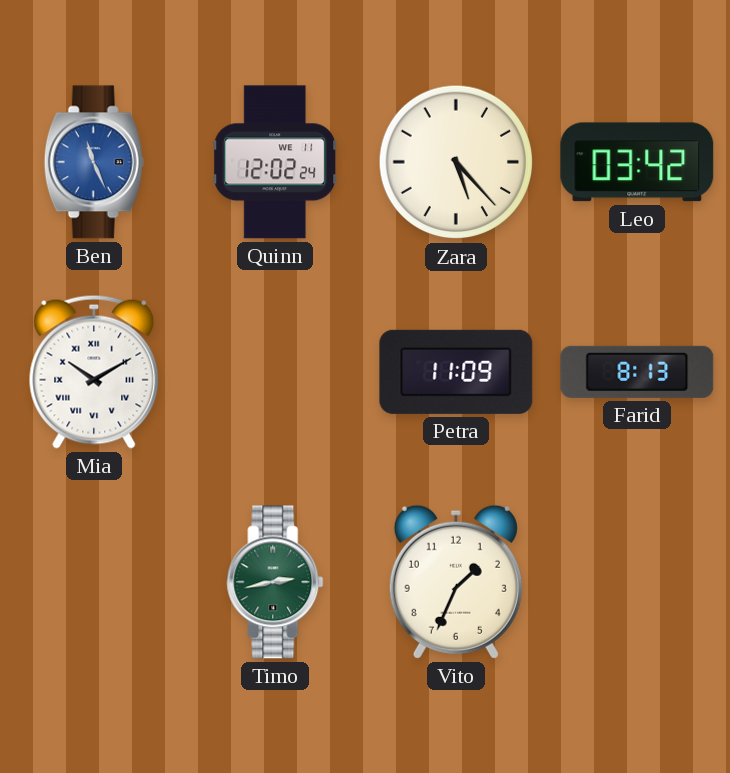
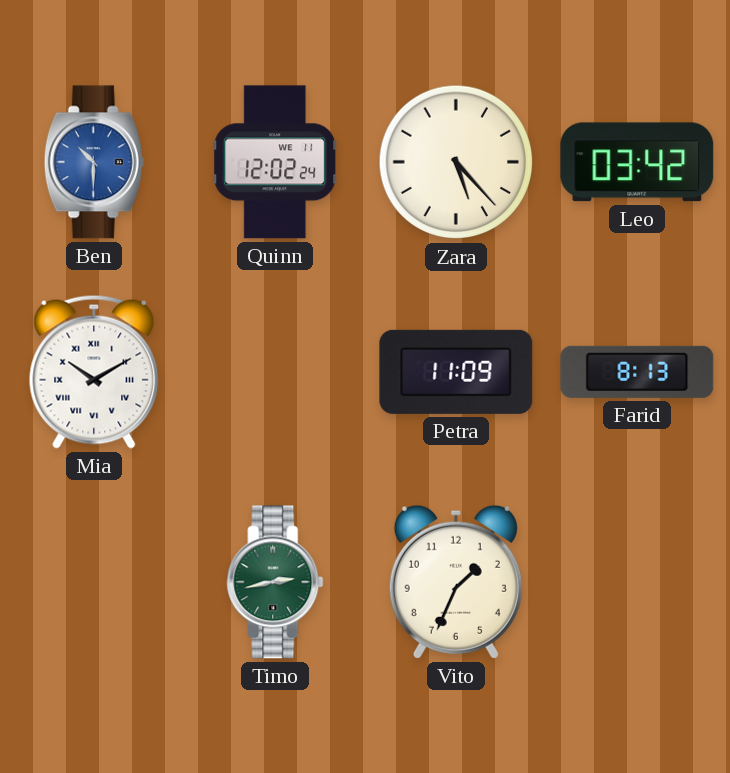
Ben: 11:26 -> 10:30 (94, 162)
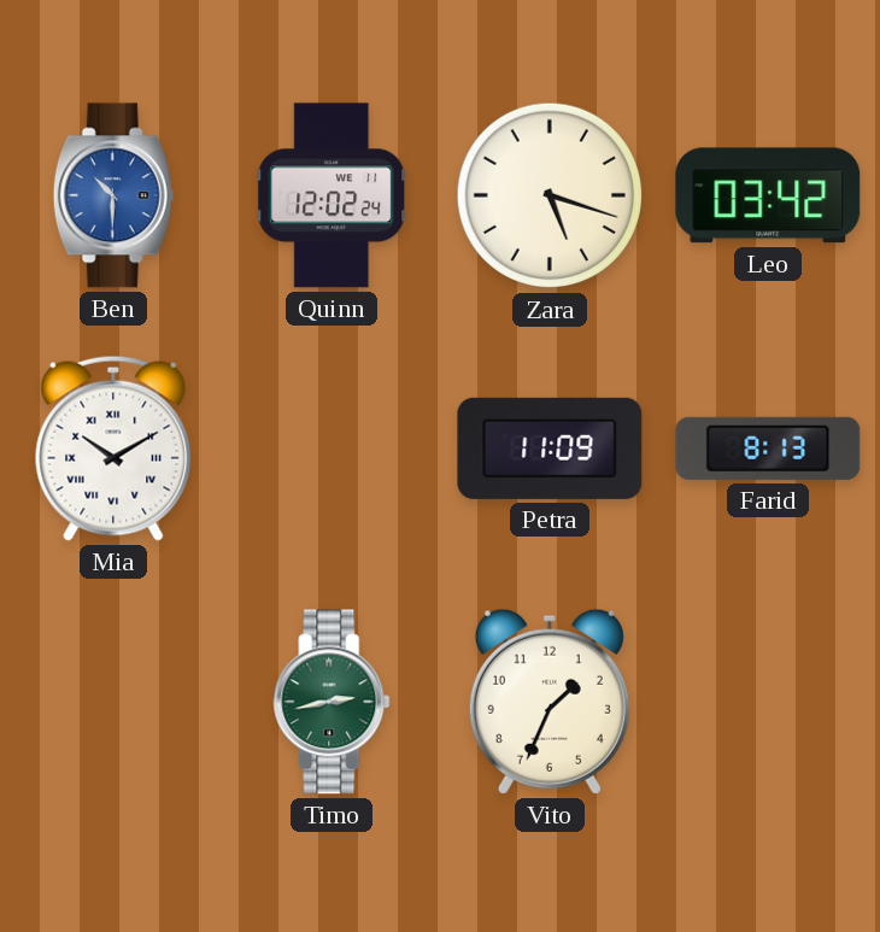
Zara: 5:23 -> 5:18 (550, 195)
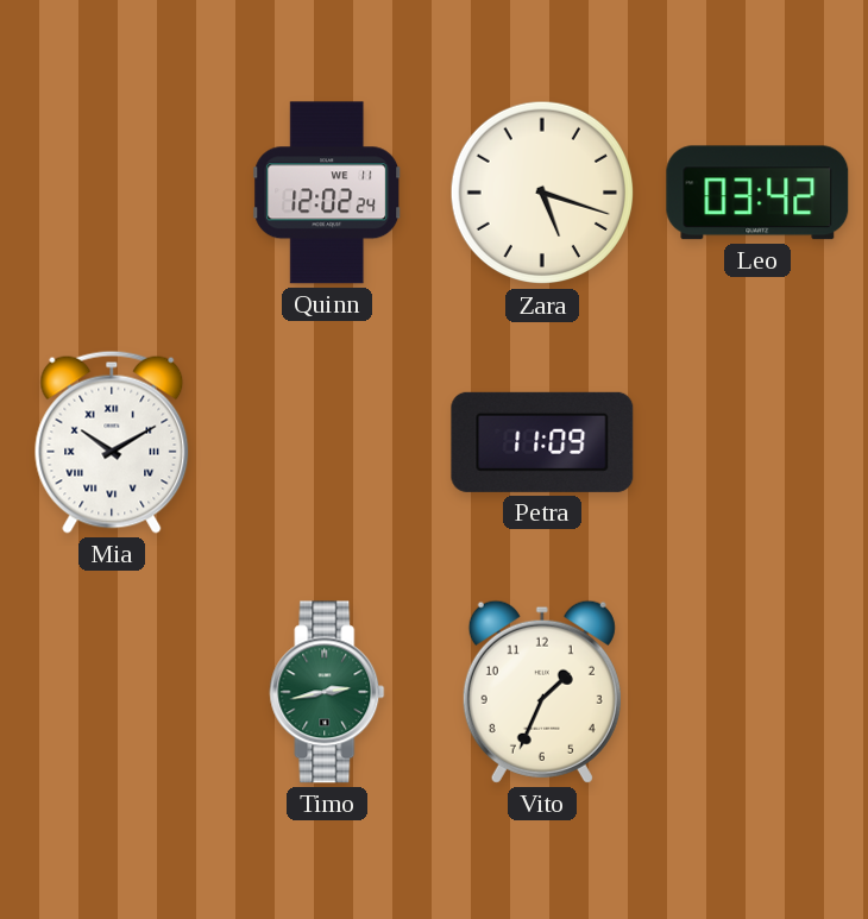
Ben: 10:30 -> none (113, 195)
Farid: 8:13 -> none (768, 449)
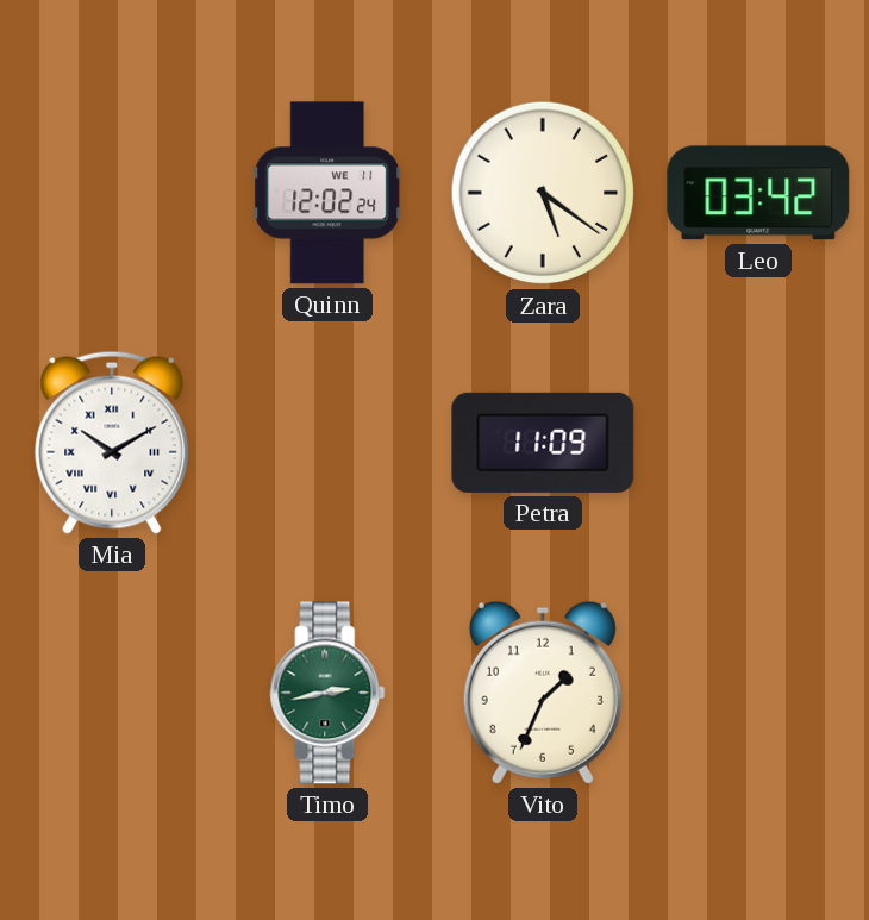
Zara: 5:18 -> 5:21 (543, 193)
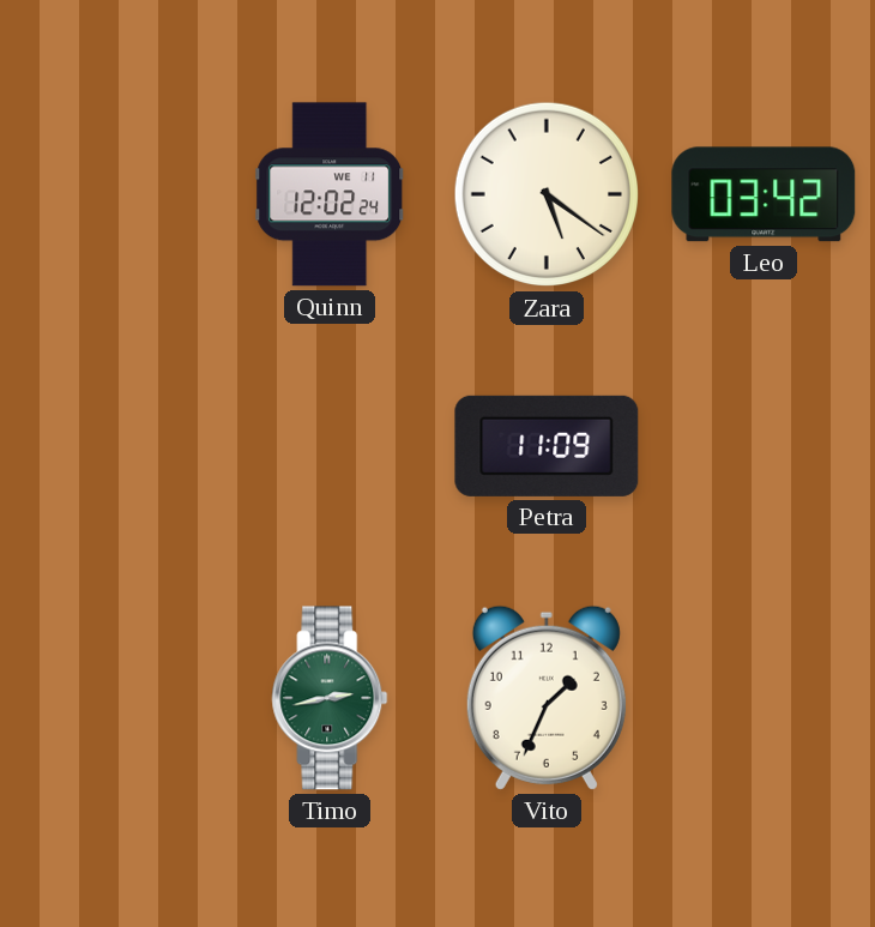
Mia: 10:10 -> none (112, 443)
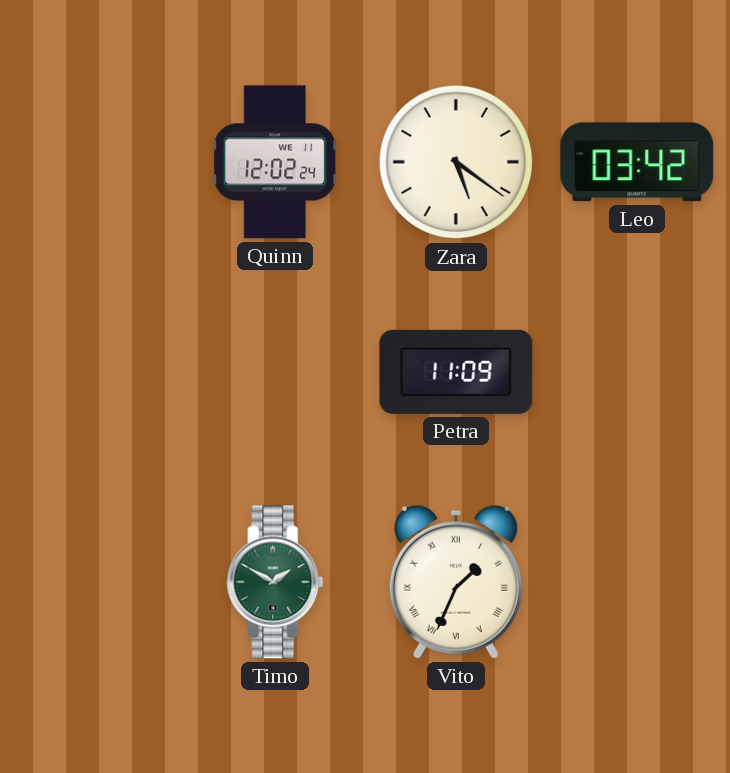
Timo: 2:43 -> 1:50 (275, 582)
Vito numerals: Arabic -> Roman (456, 582)
